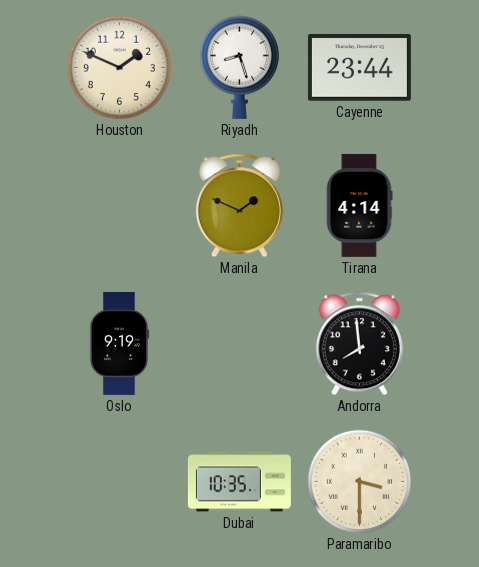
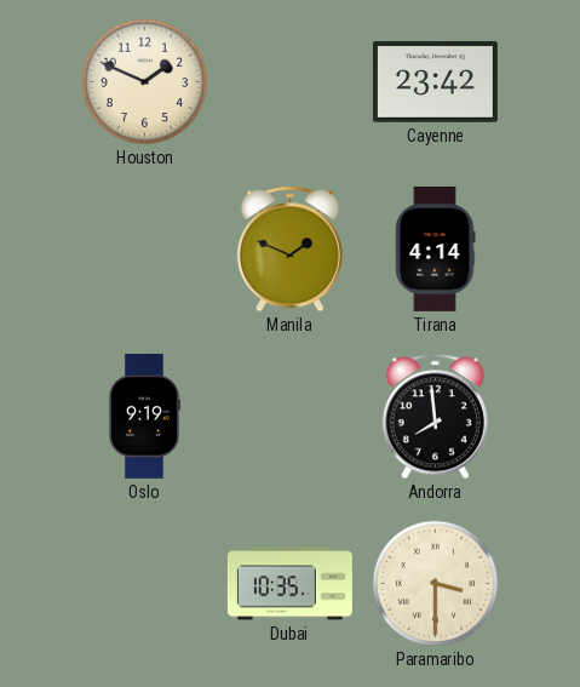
Riyadh: 8:27 -> none (239, 67)
Cayenne: 23:44 -> 23:42 (435, 82)
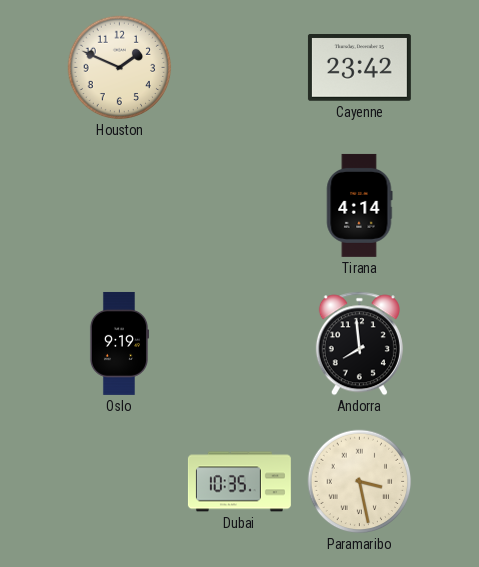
Manila: 1:49 -> none (289, 250)
Paramaribo: 3:30 -> 3:28 (360, 482)
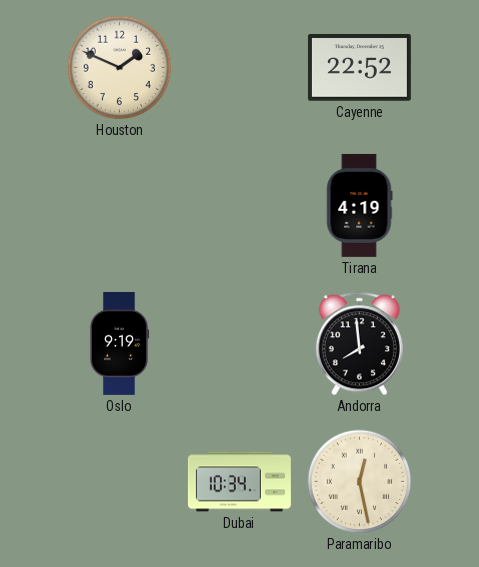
Cayenne: 23:42 -> 22:52 (359, 68)
Tirana: 4:14 -> 4:19 (359, 205)
Dubai: 10:35 -> 10:34 (239, 482)
Paramaribo: 3:28 -> 12:28 (360, 482)
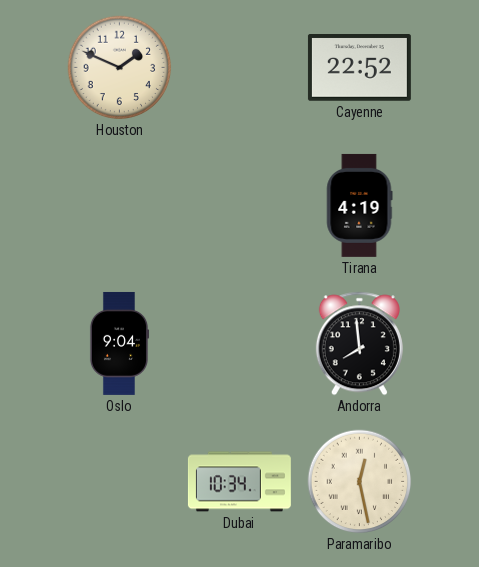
Oslo: 9:19 -> 9:04 (119, 343)
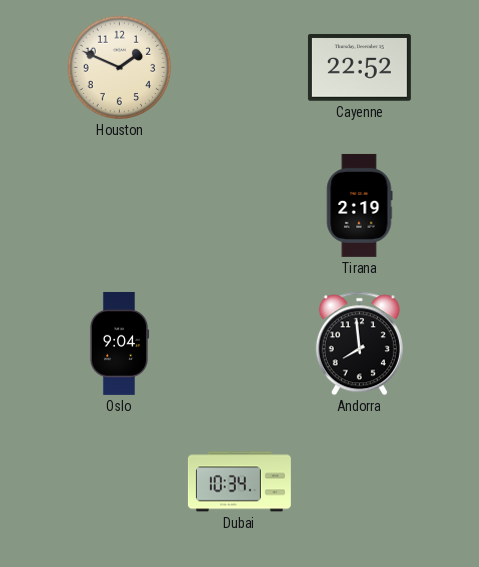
Tirana: 4:19 -> 2:19 (359, 205)
Paramaribo: 12:28 -> none (360, 482)
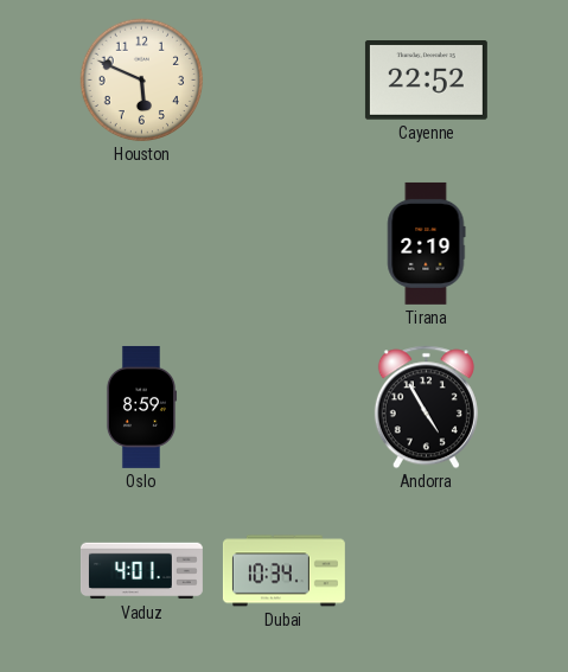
Houston: 1:49 -> 5:49 (142, 81)
Oslo: 9:04 -> 8:59 (141, 407)
Andorra: 7:59 -> 4:55 (426, 408)
Vaduz: none -> 4:01 (141, 571)
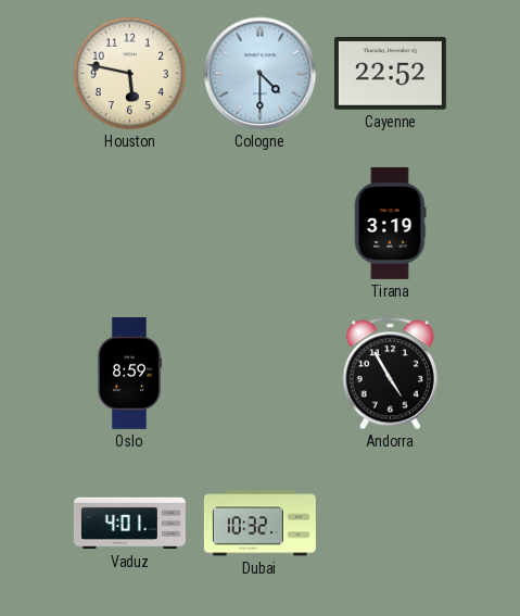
Houston: 5:49 -> 5:47 (130, 74)
Cologne: none -> 4:30 (261, 74)
Tirana: 2:19 -> 3:19 (390, 223)
Dubai: 10:34 -> 10:32 (259, 524)
